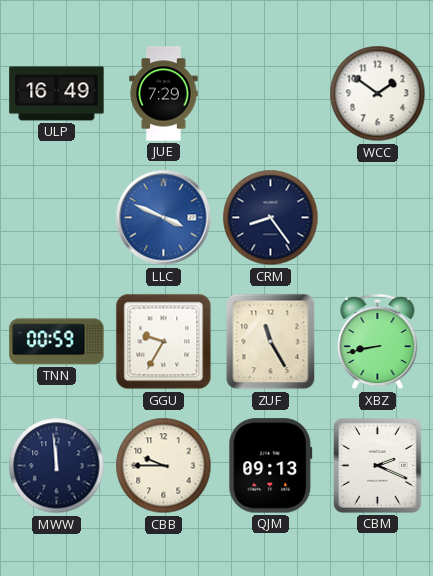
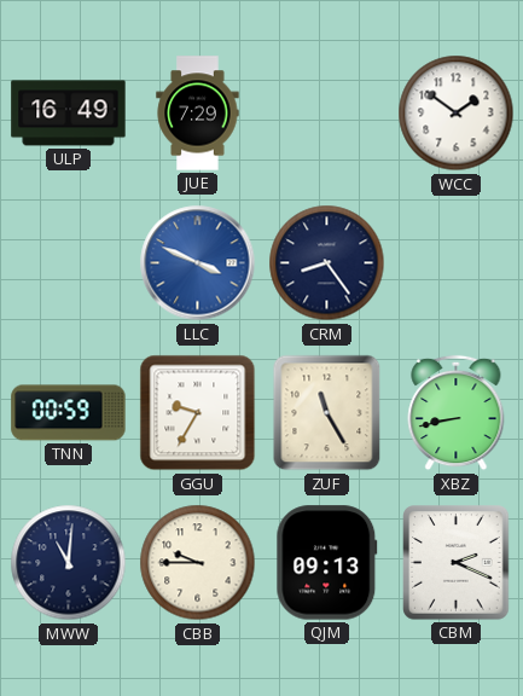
MWW: 11:59 -> 11:01 (69, 563)
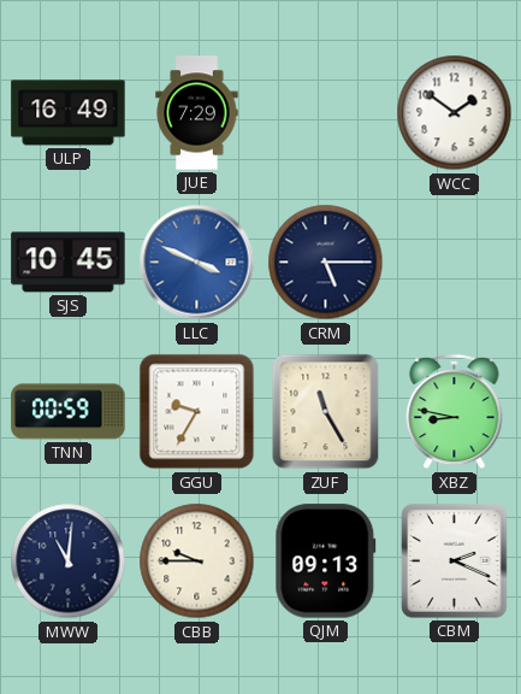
SJS: none -> 10:45 (69, 263)
CRM: 8:24 -> 5:15 (326, 263)
XBZ: 8:43 -> 8:47 (455, 412)
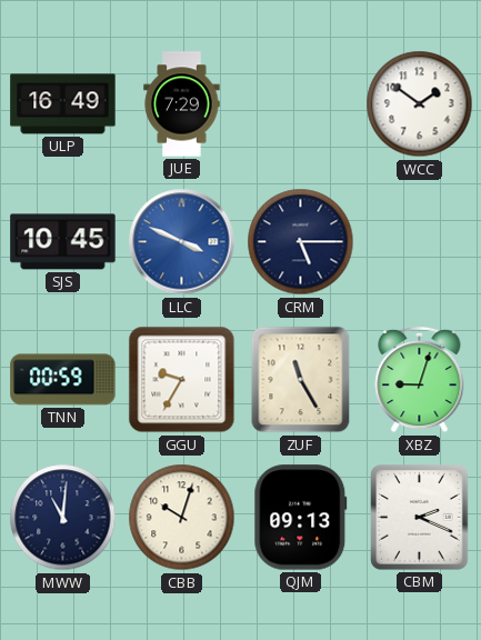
XBZ: 8:47 -> 9:03 (420, 380)
CBB: 9:45 -> 10:03 (182, 518)
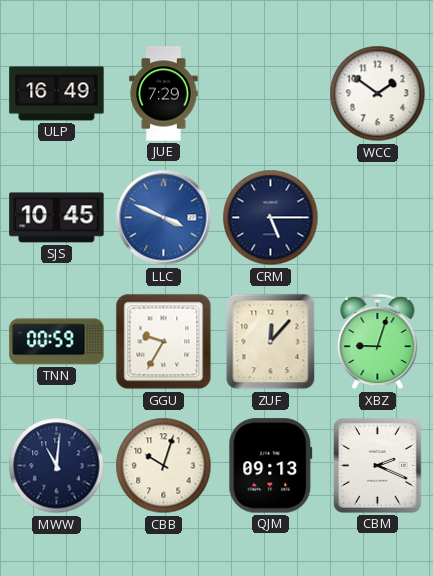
ZUF: 11:25 -> 12:07 (271, 342)
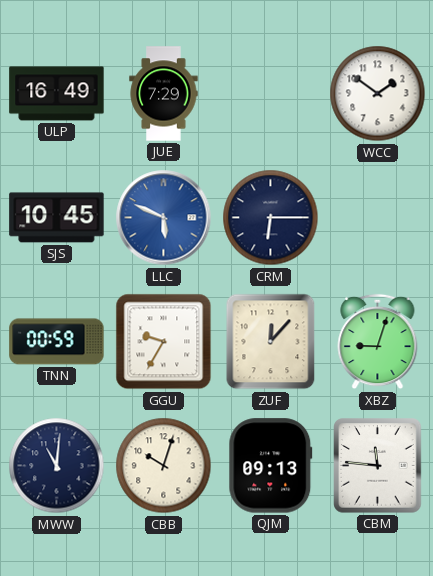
LLC: 3:49 -> 5:49 (164, 218)
CRM: 5:15 -> 6:15 (271, 218)
CBM: 2:19 -> 11:46 (378, 466)
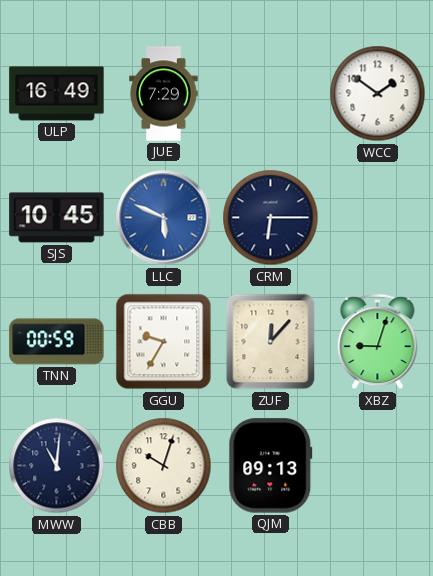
CBM: 11:46 -> none (378, 466)
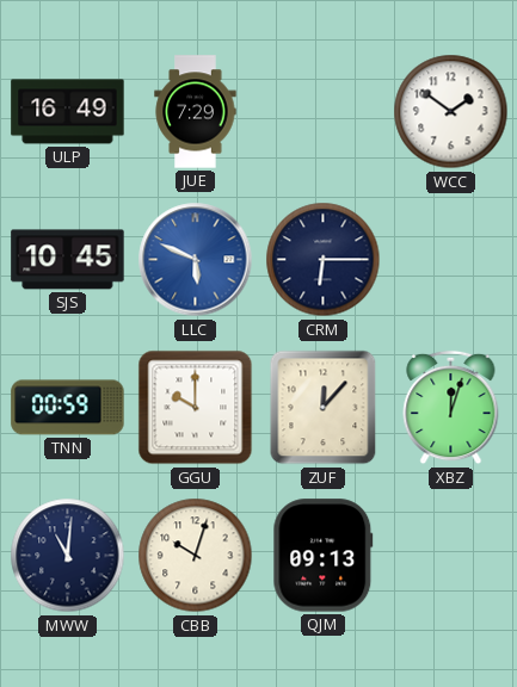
GGU: 9:35 -> 10:00 (196, 408)
XBZ: 9:03 -> 12:03 (451, 408)
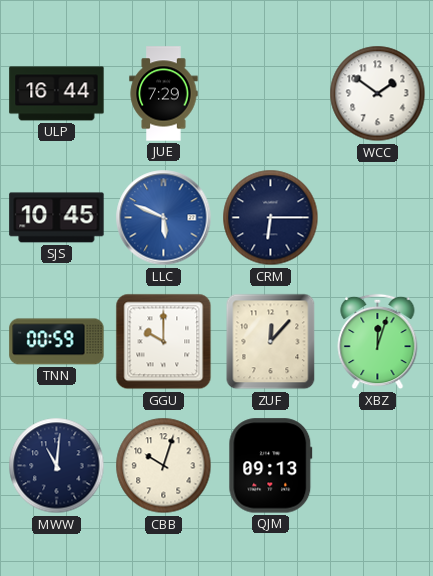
ULP: 16:49 -> 16:44 (57, 94)
